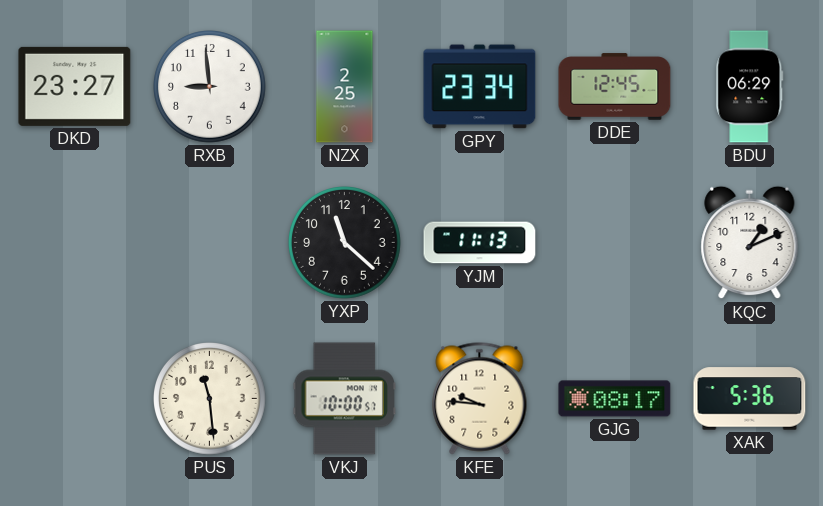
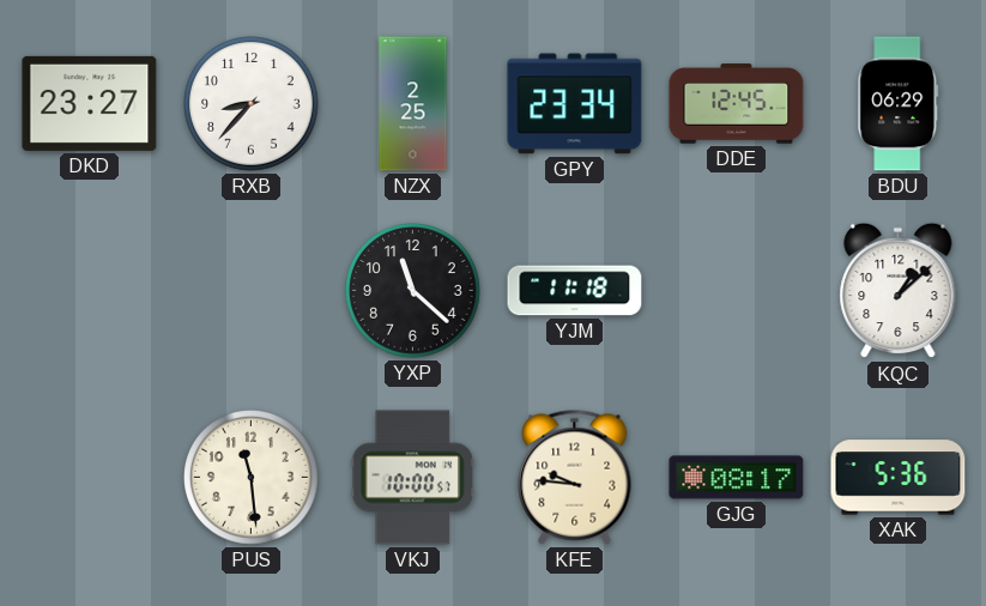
RXB: 8:59 -> 8:37 (252, 104)
YJM: 11:13 -> 11:18 (575, 291)
KQC: 1:11 -> 1:08 (899, 291)
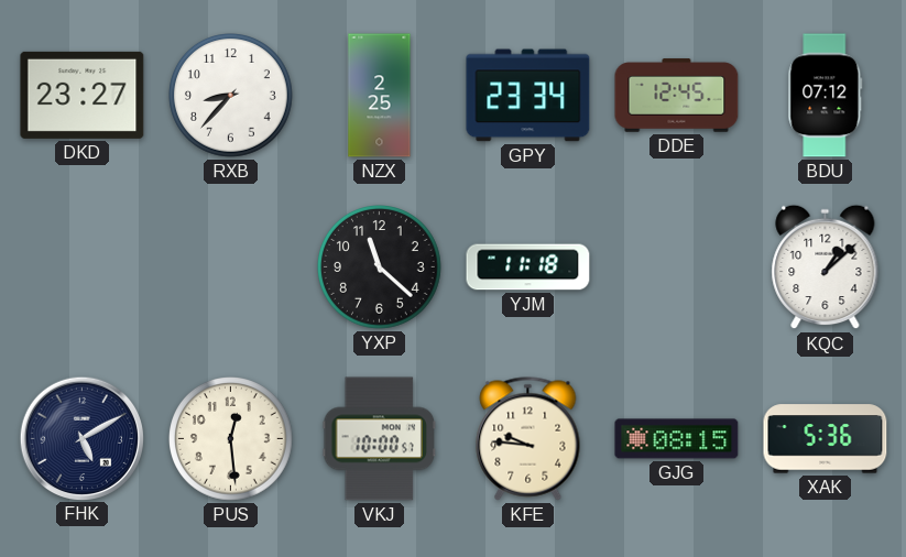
BDU: 06:29 -> 07:12 (826, 96)
FHK: none -> 5:10 (81, 438)
PUS: 11:29 -> 12:29 (231, 439)
GJG: 08:17 -> 08:15 (677, 439)
